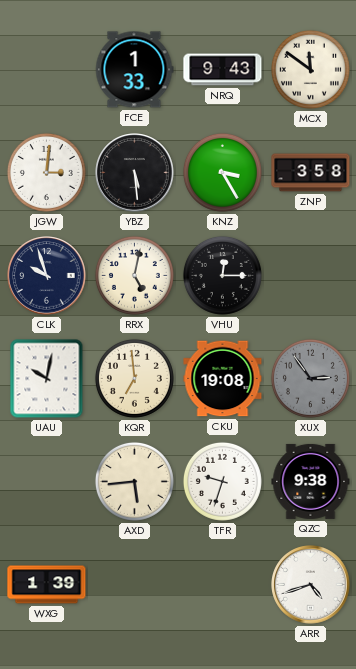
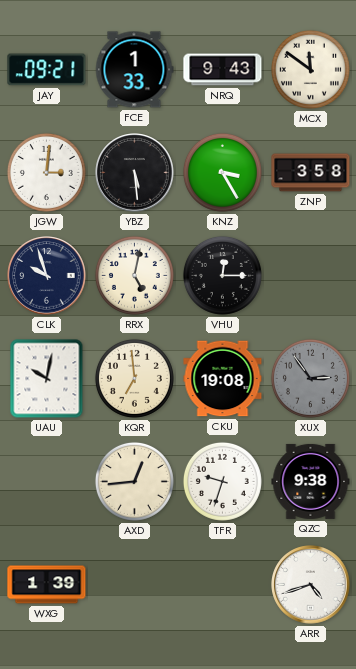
JAY: none -> 09:21 (47, 70)
AXD: 5:44 -> 12:44 (134, 481)
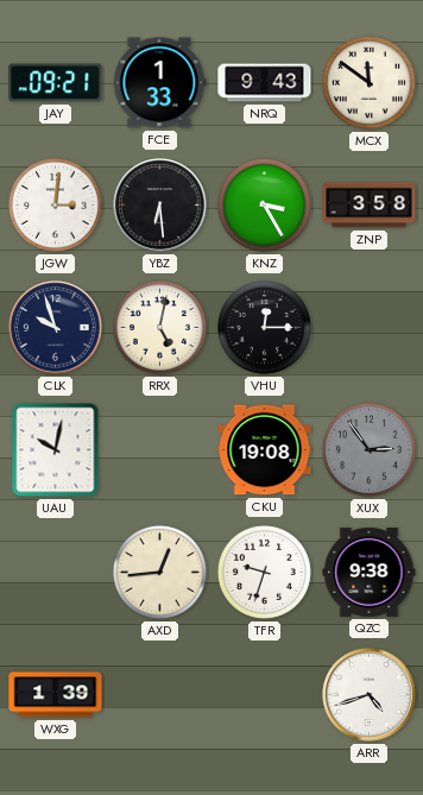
YBZ: 5:29 -> 6:29 (160, 206)
KQR: 6:59 -> none (134, 378)
